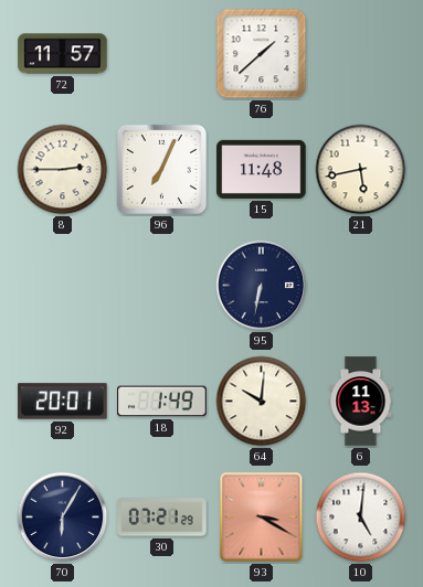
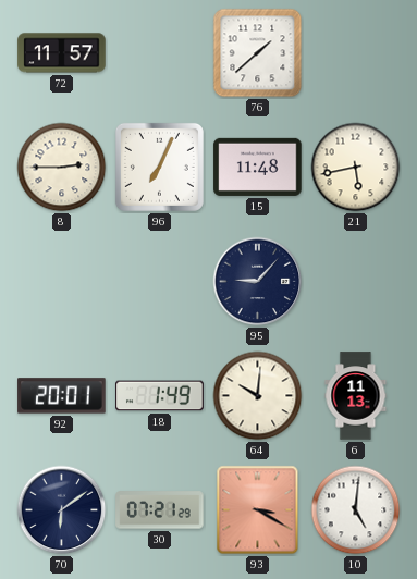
95: 6:32 -> 9:07 (258, 282)
70: 6:05 -> 6:09 (62, 510)
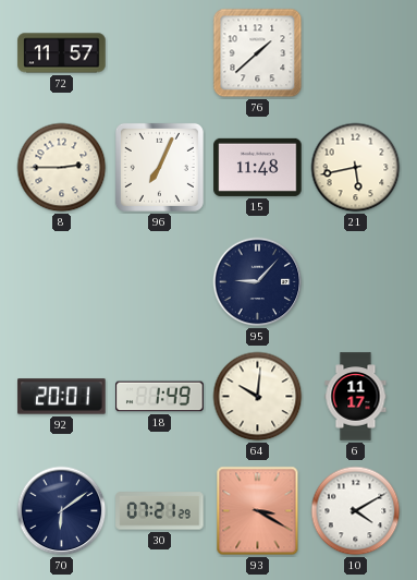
6: 11:13 -> 11:17 (356, 397)
10: 5:01 -> 4:10 (356, 511)
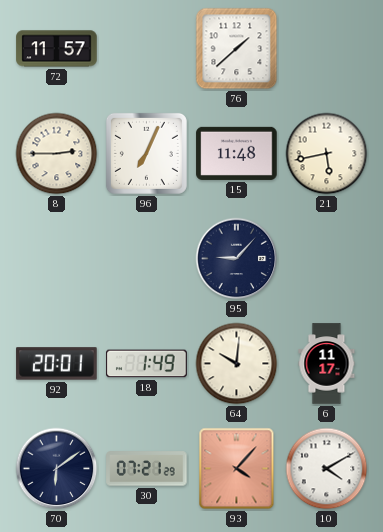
93: 3:20 -> 4:07 (237, 469)
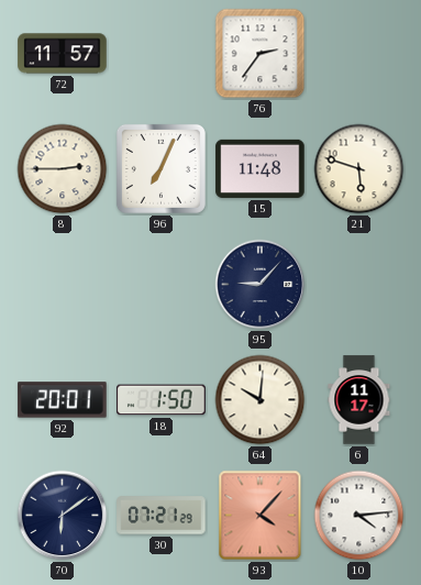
76: 1:38 -> 2:36 (261, 54)
21: 5:43 -> 5:48 (359, 169)
18: 1:49 -> 1:50 (162, 400)
10: 4:10 -> 4:14 (359, 516)
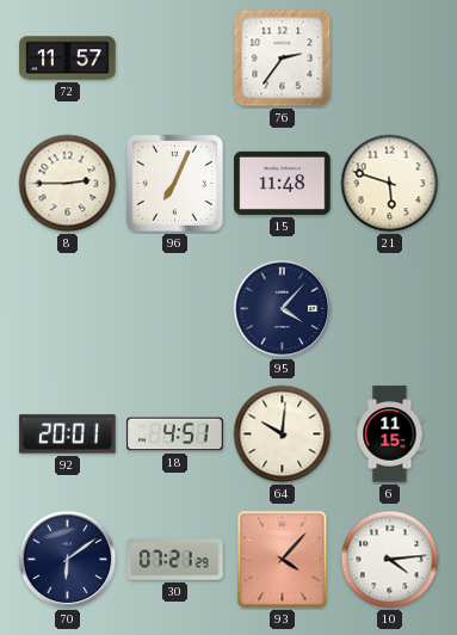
95: 9:07 -> 4:07 (283, 309)
18: 1:50 -> 4:51 (175, 434)
6: 11:17 -> 11:15 (390, 434)
